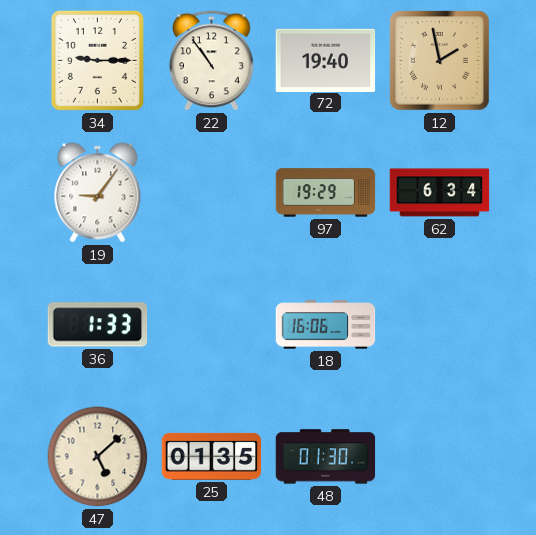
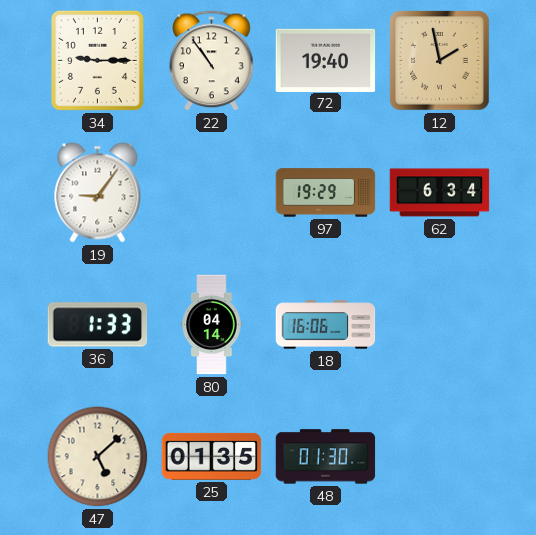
80: none -> 04:14 (212, 325)
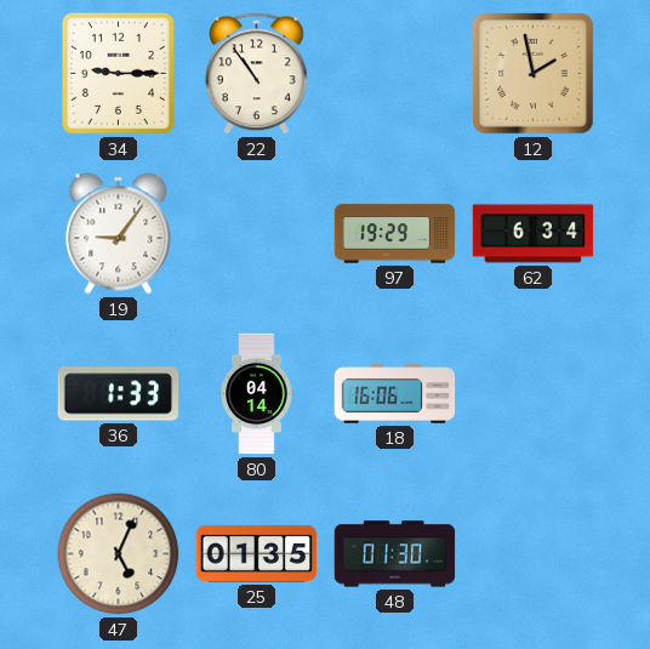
72: 19:40 -> none (326, 60)
47: 5:08 -> 5:04 (119, 554)
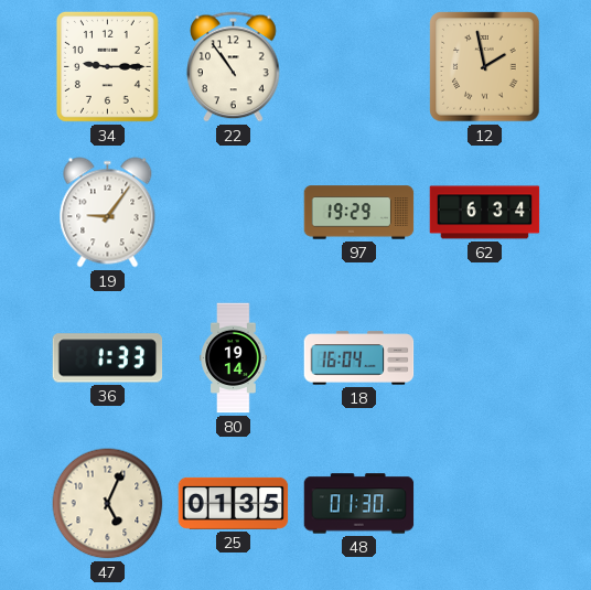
80: 04:14 -> 19:14 (234, 358)
18: 16:06 -> 16:04 (359, 358)
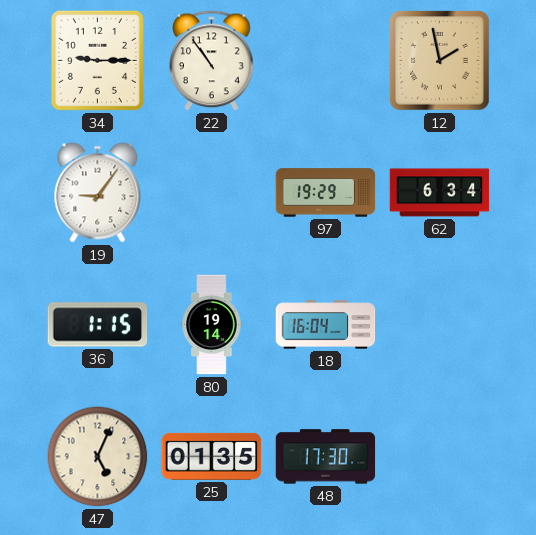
36: 1:33 -> 1:15 (98, 325)
48: 01:30 -> 17:30 (326, 457)
